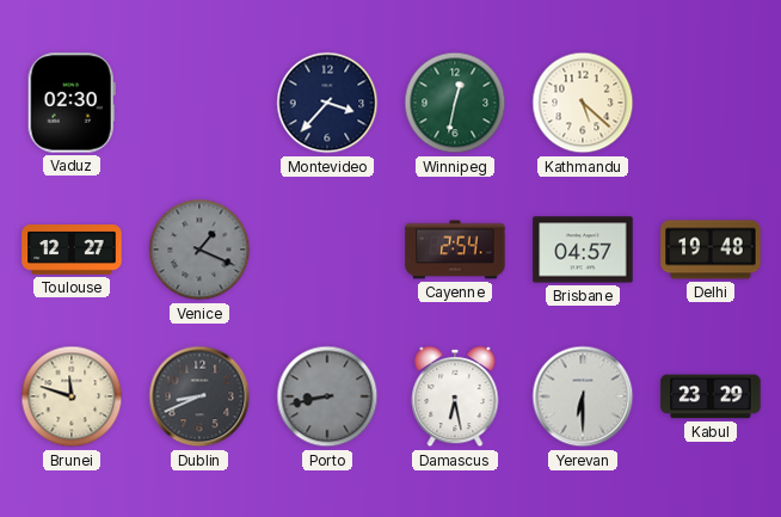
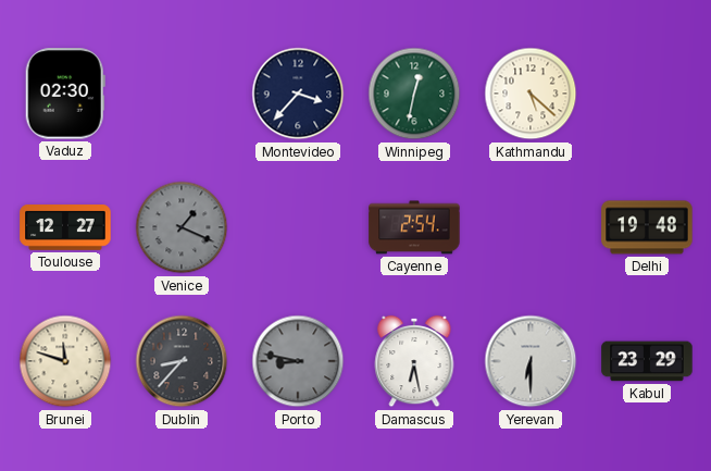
Brisbane: 04:57 -> none (583, 250)
Dublin: 8:41 -> 8:37 (182, 361)
Porto: 8:43 -> 8:47 (298, 361)
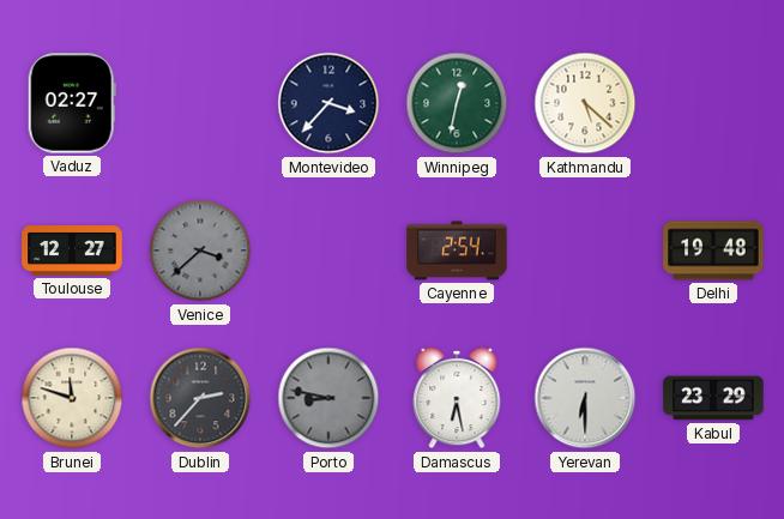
Vaduz: 02:30 -> 02:27 (72, 103)
Venice: 1:19 -> 3:38 (200, 251)
Dublin: 8:37 -> 2:37 (200, 398)
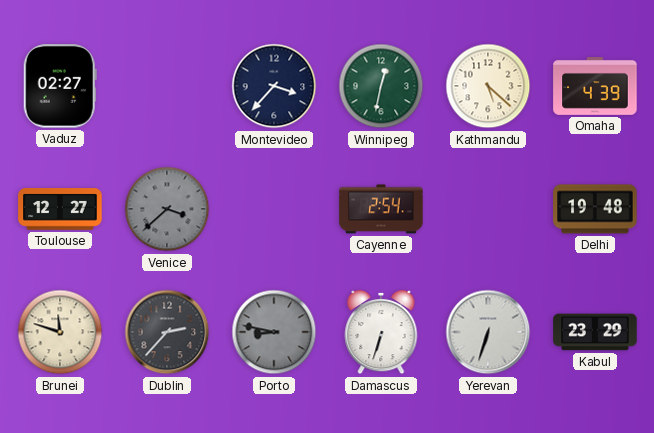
Omaha: none -> 4:39 (595, 87)
Damascus: 6:28 -> 6:33 (381, 332)
Yerevan: 6:30 -> 6:33 (488, 332)
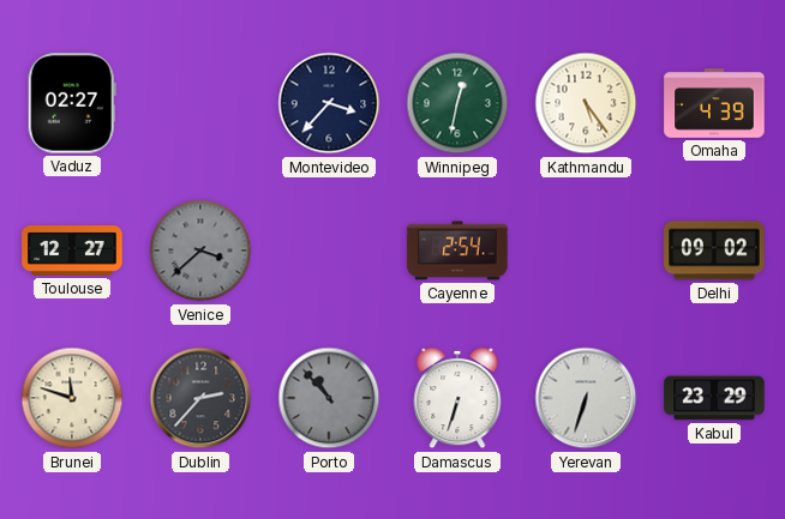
Kathmandu: 5:22 -> 5:24 (586, 103)
Delhi: 19:48 -> 09:02 (714, 251)
Porto: 8:47 -> 10:53 (329, 398)
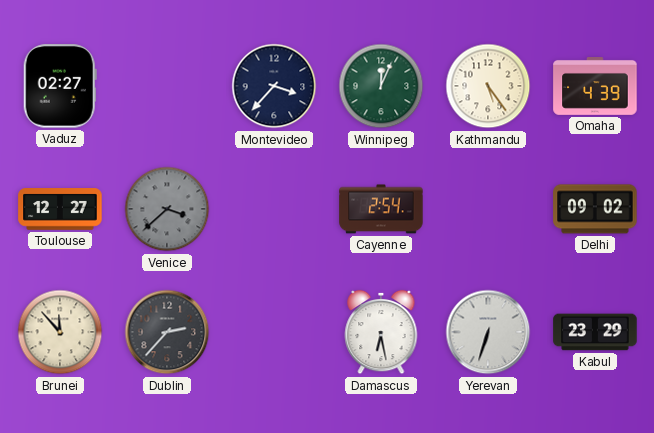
Winnipeg: 12:32 -> 12:04 (381, 86)
Brunei: 11:48 -> 11:53 (60, 332)
Porto: 10:53 -> none (329, 398)
Damascus: 6:33 -> 6:28 (381, 332)
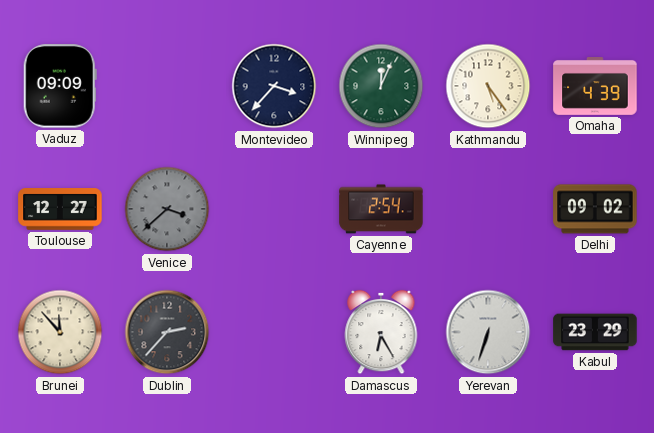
Vaduz: 02:27 -> 09:09 (60, 86)
Damascus: 6:28 -> 6:25 (381, 332)
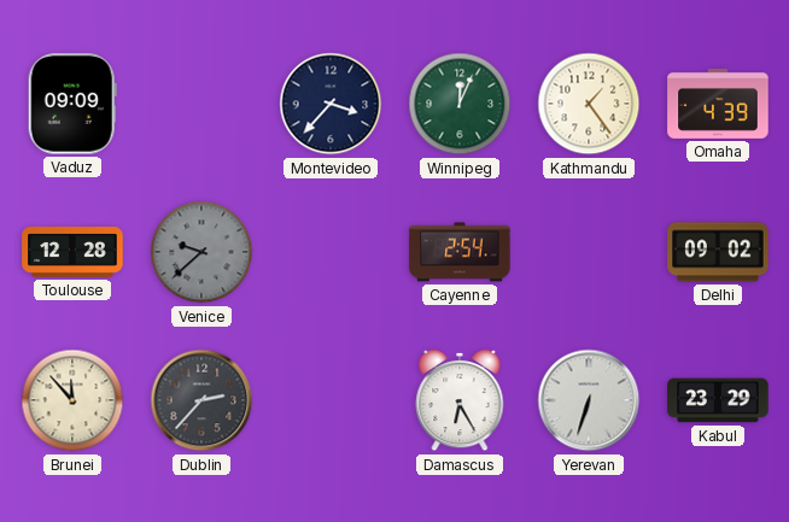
Kathmandu: 5:24 -> 1:24 (589, 104)
Toulouse: 12:27 -> 12:28 (72, 252)
Venice: 3:38 -> 9:38 (201, 252)
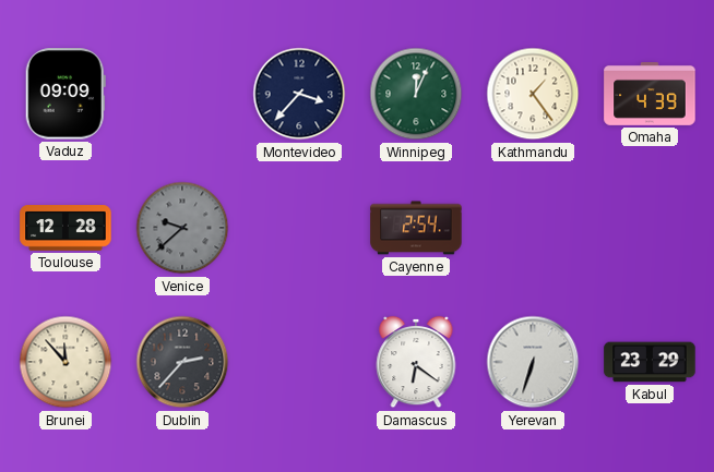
Delhi: 09:02 -> none (718, 252)
Damascus: 6:25 -> 6:21 (416, 362)
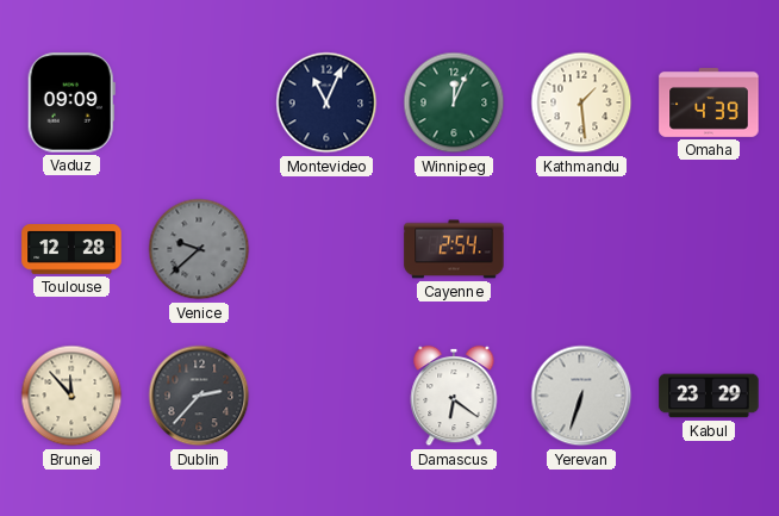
Montevideo: 3:37 -> 11:04 (326, 102)
Kathmandu: 1:24 -> 1:29 (581, 102)
